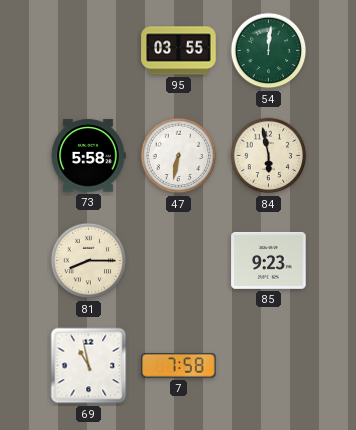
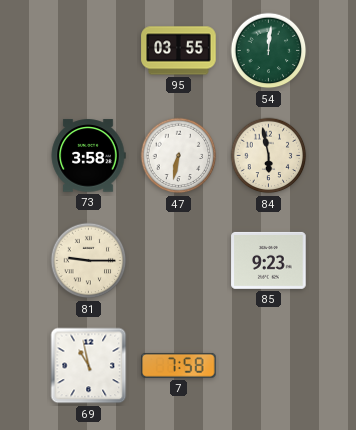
73: 5:58 -> 3:58 (88, 156)
81: 8:15 -> 9:15 (89, 261)
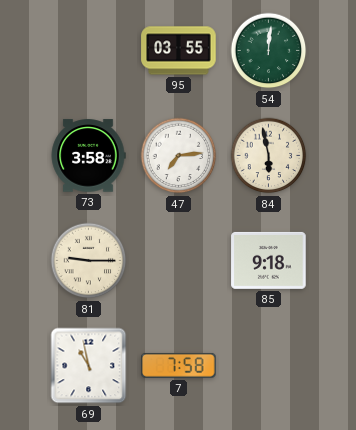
47: 6:32 -> 7:14 (179, 156)
85: 9:23 -> 9:18 (269, 260)
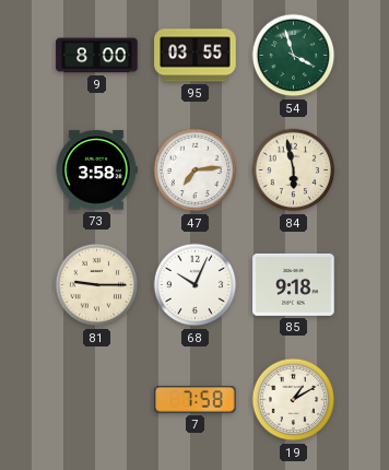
9: none -> 8:00 (97, 56)
54: 12:01 -> 3:57 (294, 56)
68: none -> 10:04 (196, 285)
69: 10:58 -> none (89, 366)
19: none -> 1:10 (294, 400)
